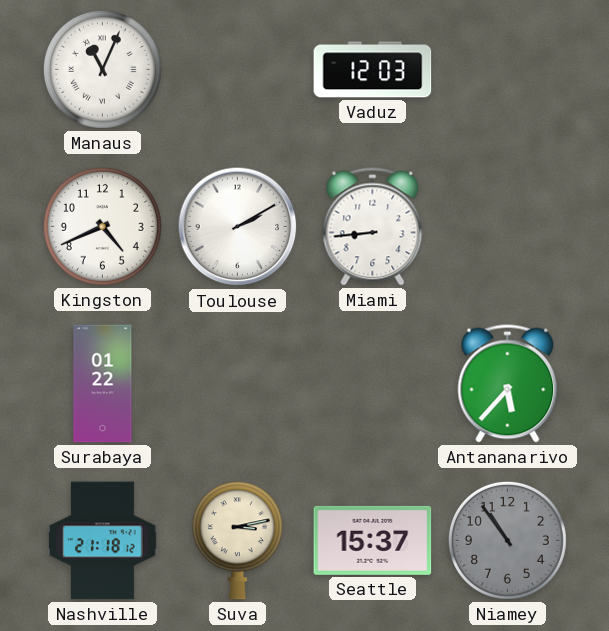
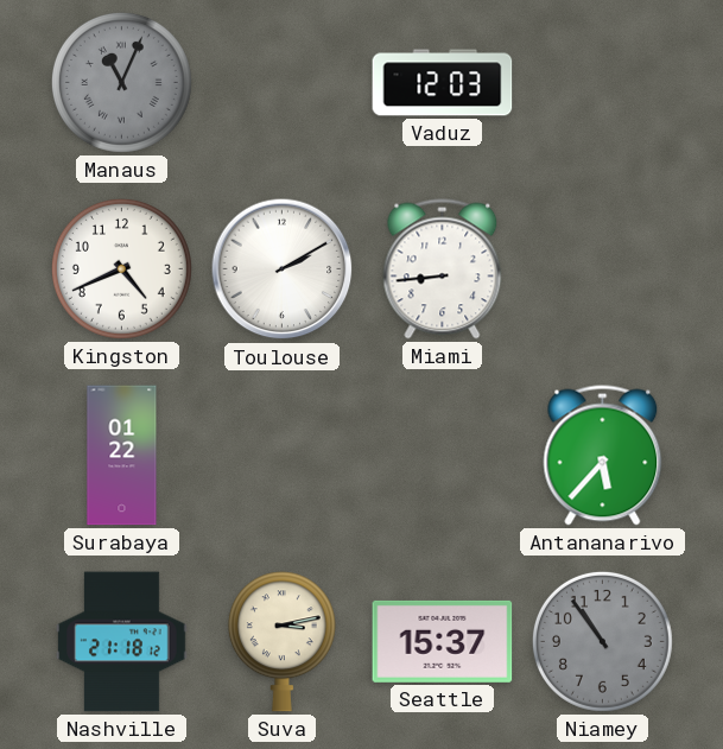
Manaus dial: white -> grey (121, 82)
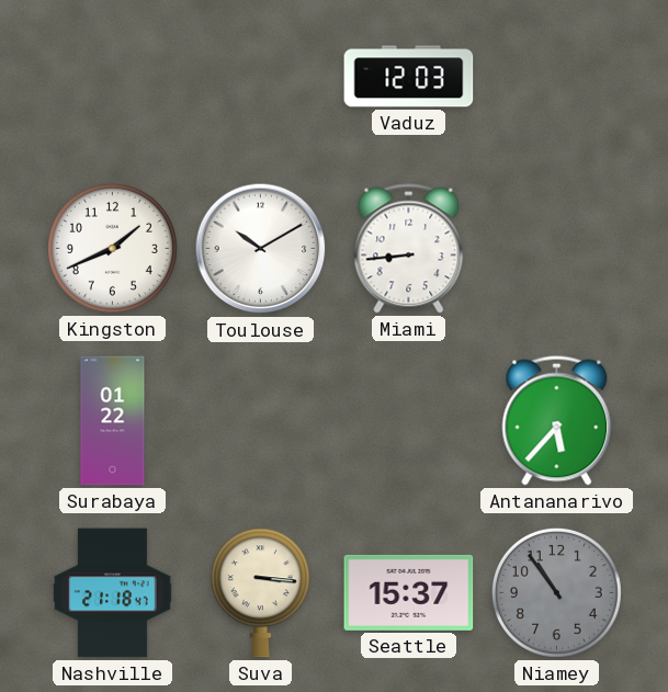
Manaus: 11:04 -> none (121, 82)
Kingston: 4:41 -> 1:41 (112, 248)
Toulouse: 2:10 -> 10:10 (261, 249)
Nashville: 21:18:12 -> 21:18:47 (113, 593)
Suva: 3:13 -> 3:16 (260, 593)
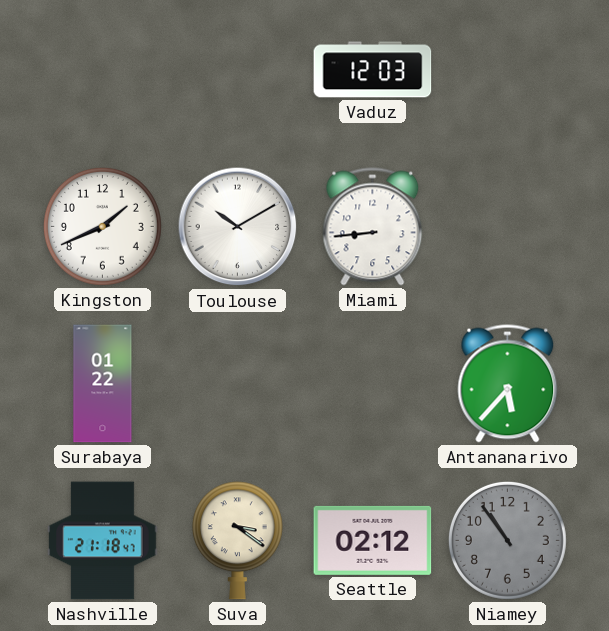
Suva: 3:16 -> 3:21 (237, 541)
Seattle: 15:37 -> 02:12 (373, 540)
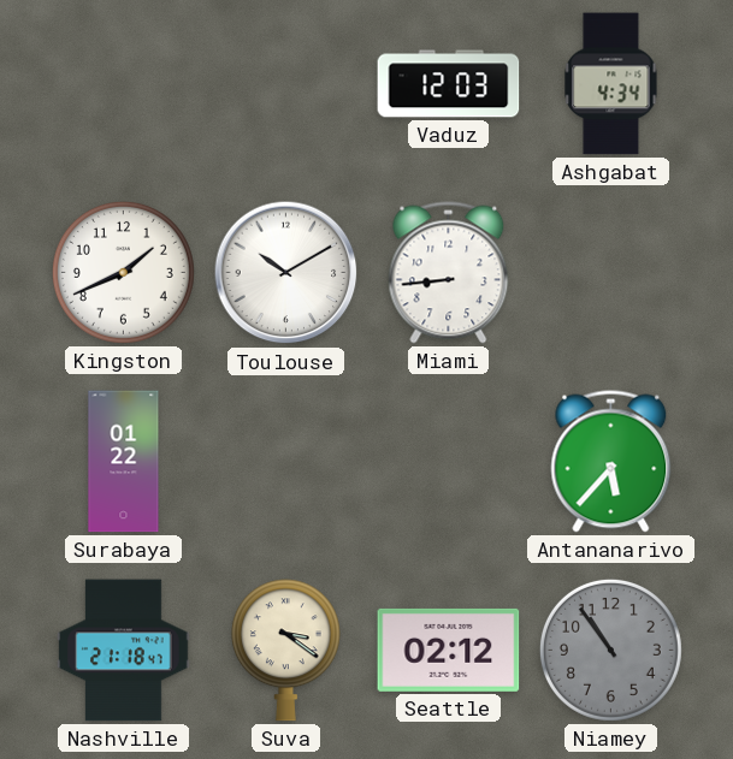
Ashgabat: none -> 4:34 (611, 84)
